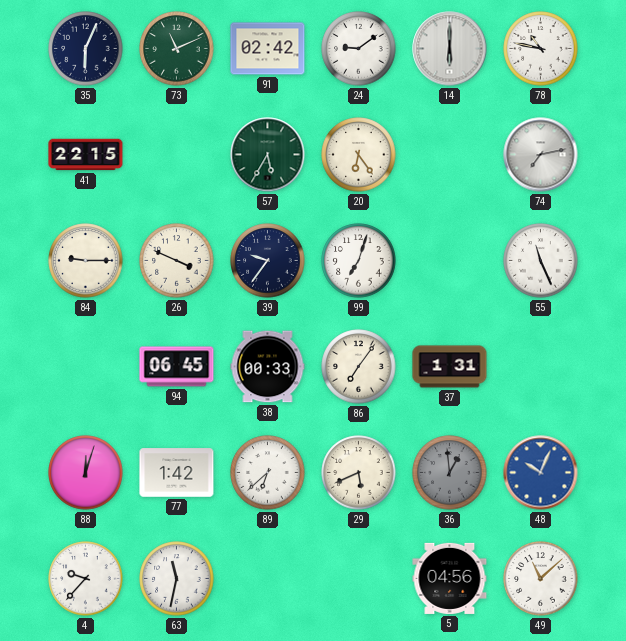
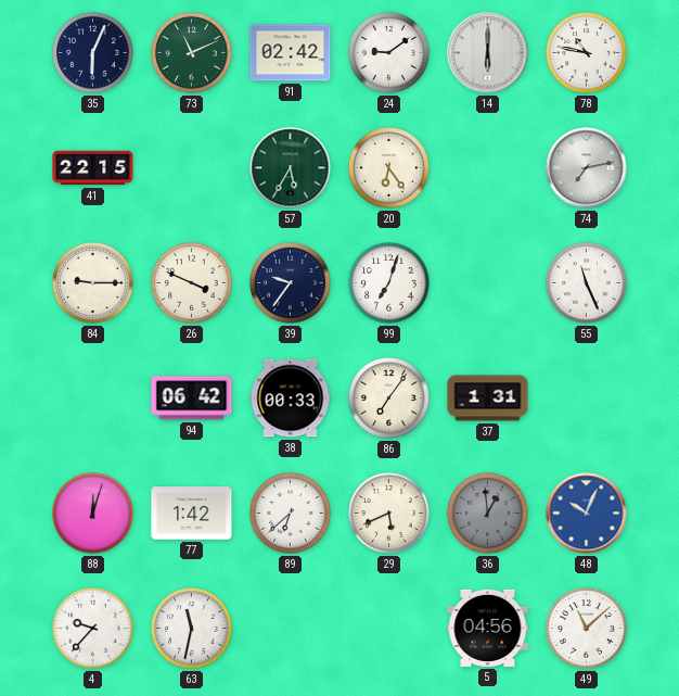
94: 06:45 -> 06:42 (192, 398)
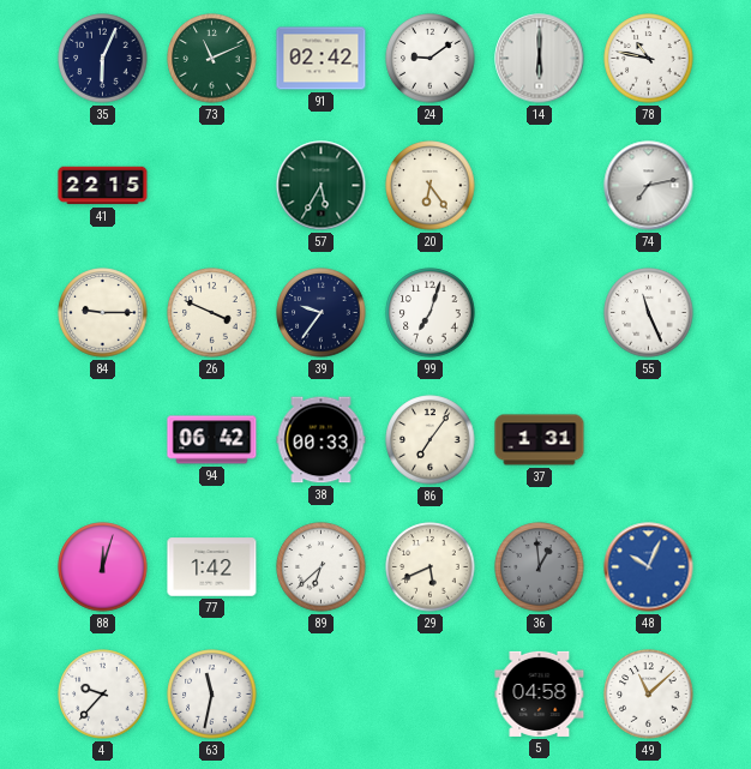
5: 04:56 -> 04:58 (540, 693)
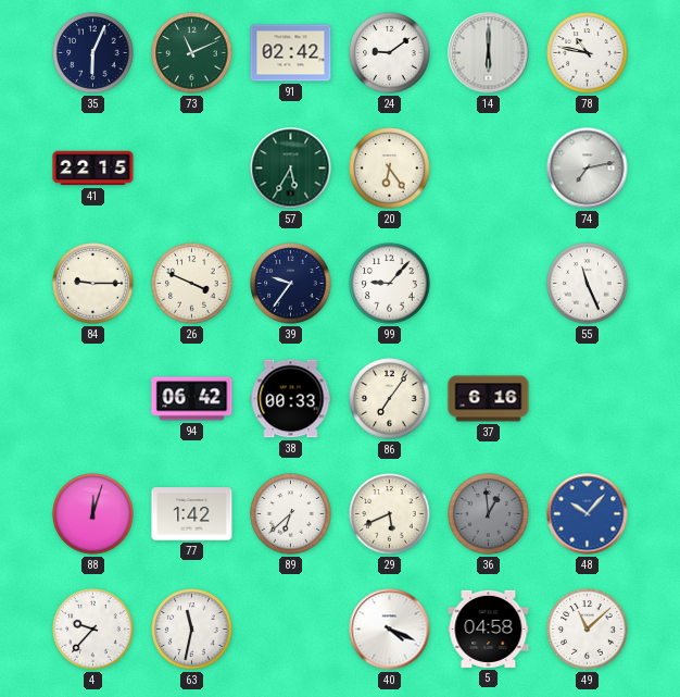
99: 7:03 -> 9:07 (390, 284)
37: 1:31 -> 6:16 (489, 399)
48: 10:04 -> 10:07 (588, 514)
40: none -> 4:19 (390, 630)
